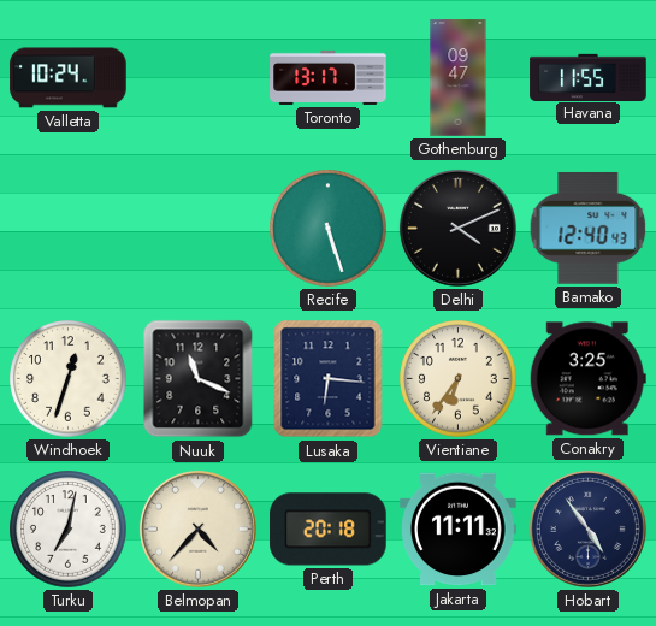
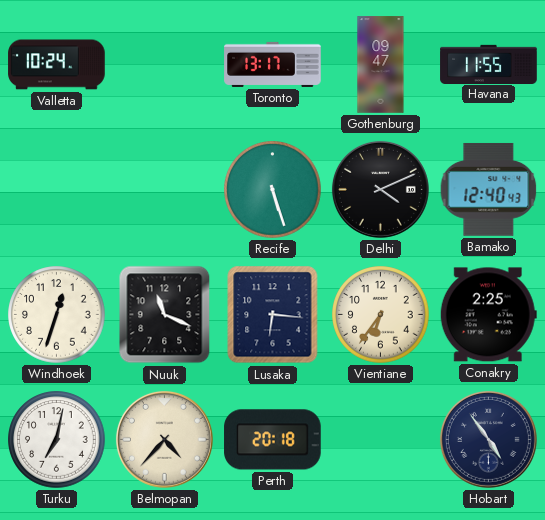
Conakry: 3:25 -> 2:25 (488, 315)
Jakarta: 11:11 -> none (459, 530)
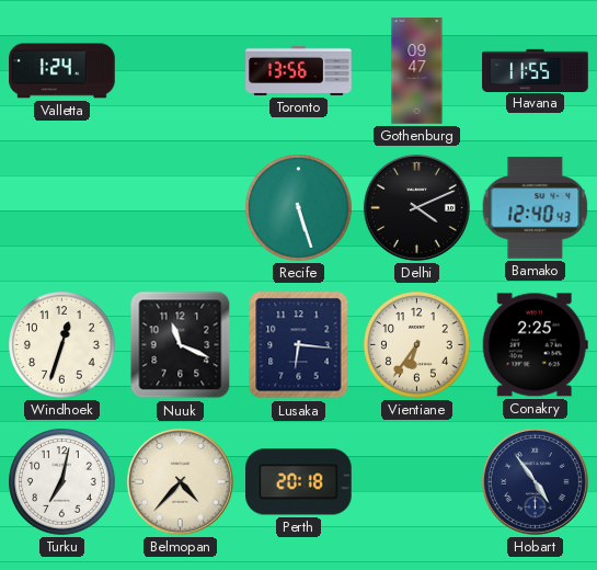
Valletta: 10:24 -> 1:24 (62, 71)
Toronto: 13:17 -> 13:56 (299, 70)
